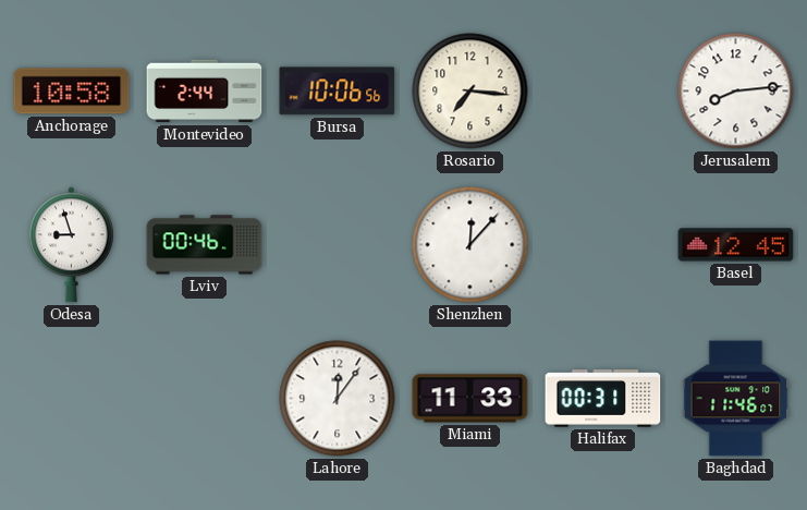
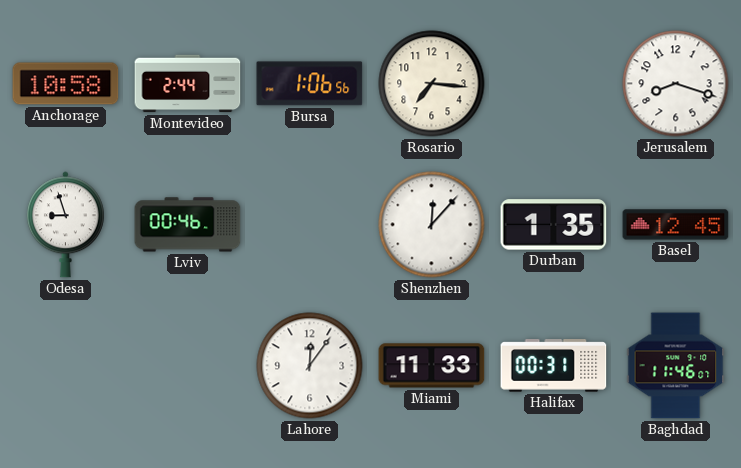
Bursa: 10:06 -> 1:06 (310, 84)
Jerusalem: 8:14 -> 8:18 (676, 84)
Durban: none -> 1:35 (554, 225)
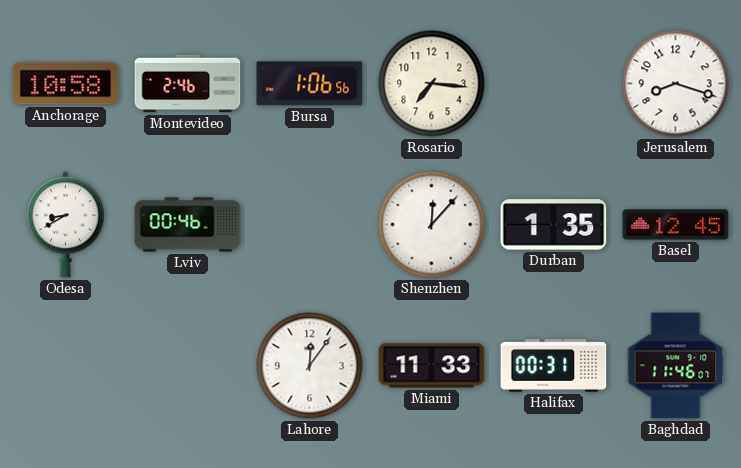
Montevideo: 2:44 -> 2:46 (188, 84)
Odesa: 8:57 -> 8:40 (65, 225)
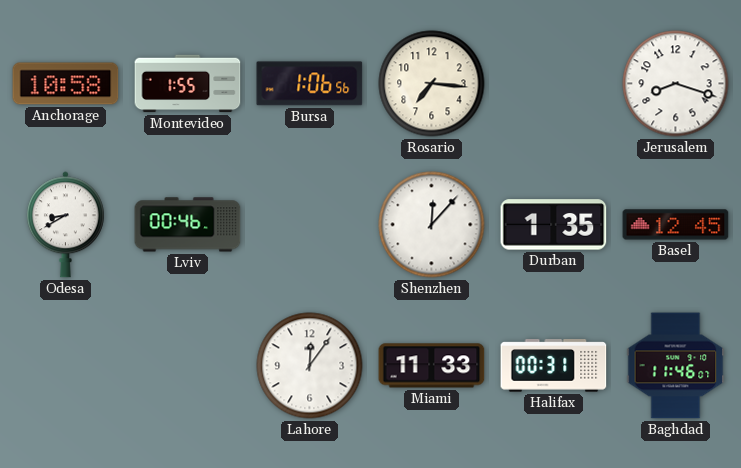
Montevideo: 2:46 -> 1:55 (188, 84)
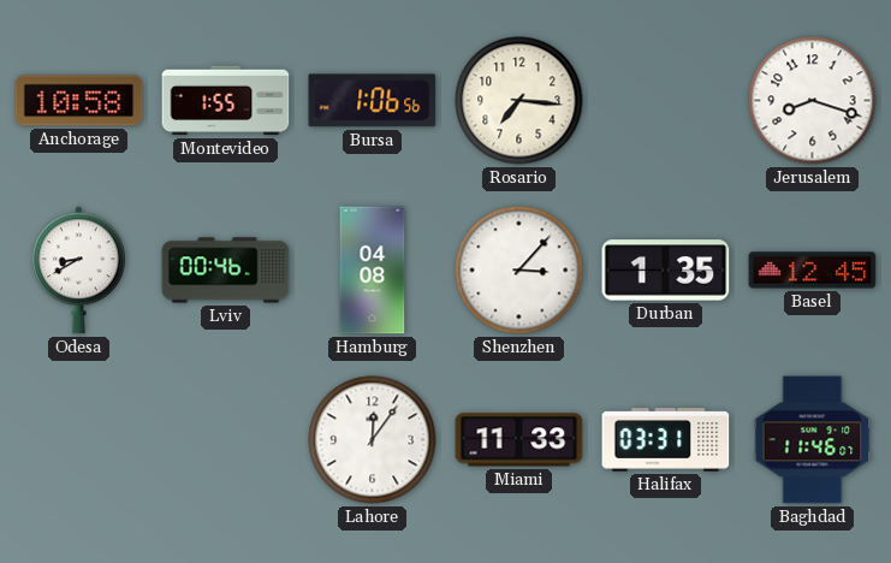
Hamburg: none -> 04:08 (373, 271)
Shenzhen: 12:07 -> 3:07 (519, 271)
Halifax: 00:31 -> 03:31 (666, 440)
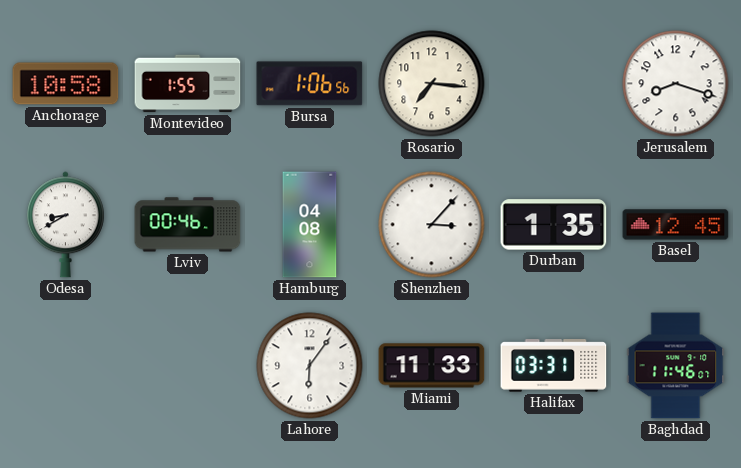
Lahore: 12:06 -> 6:06 (310, 366)
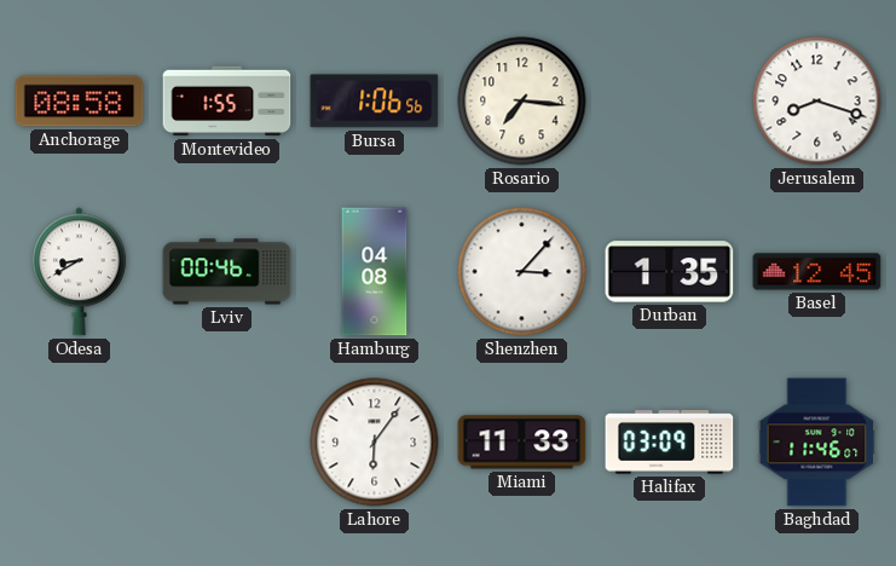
Anchorage: 10:58 -> 08:58 (80, 102)
Halifax: 03:31 -> 03:09 (670, 443)
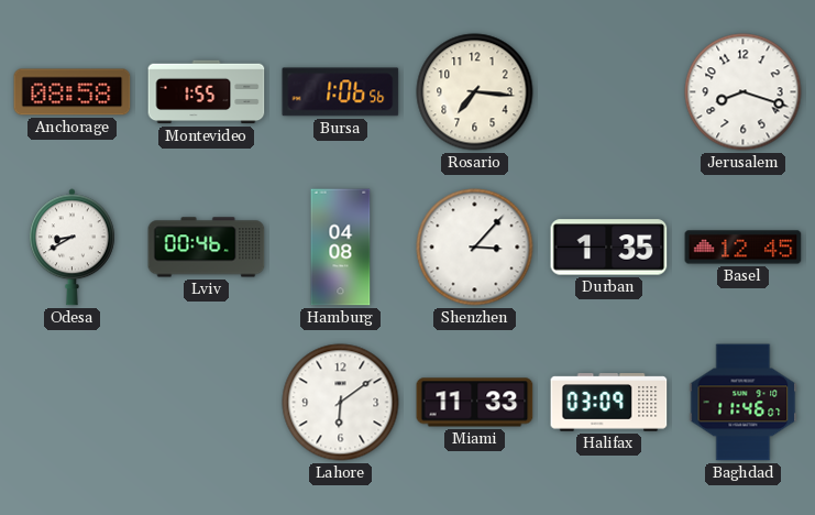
Lahore: 6:06 -> 6:09 (341, 403)
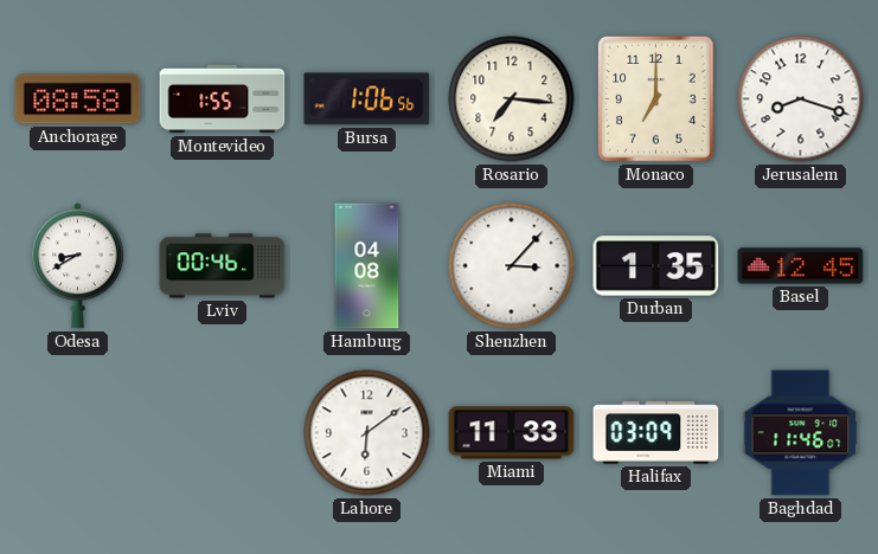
Monaco: none -> 7:00 (656, 99)
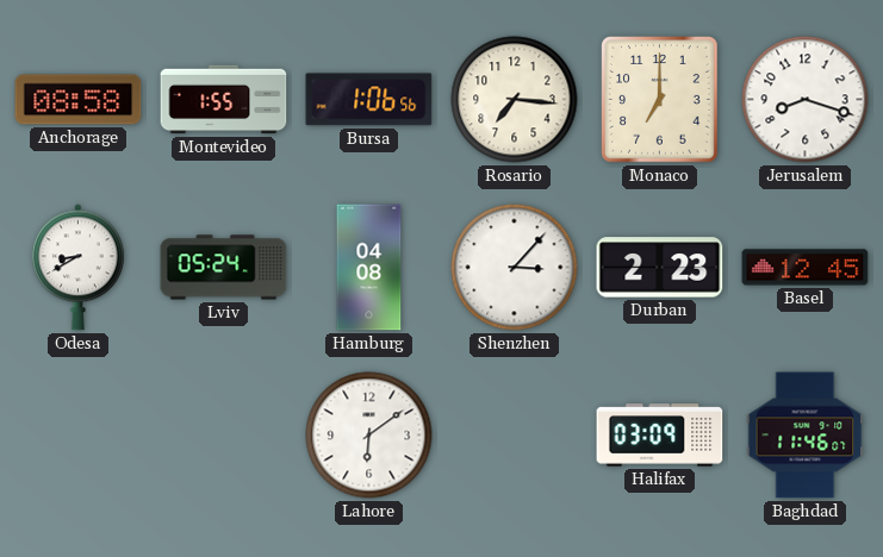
Lviv: 00:46 -> 05:24 (224, 268)
Durban: 1:35 -> 2:23 (660, 268)
Miami: 11:33 -> none (512, 433)
